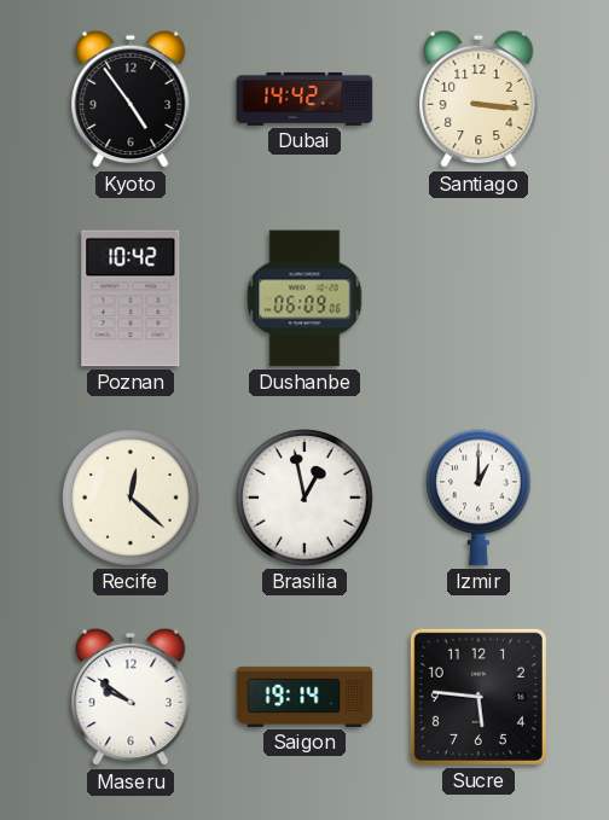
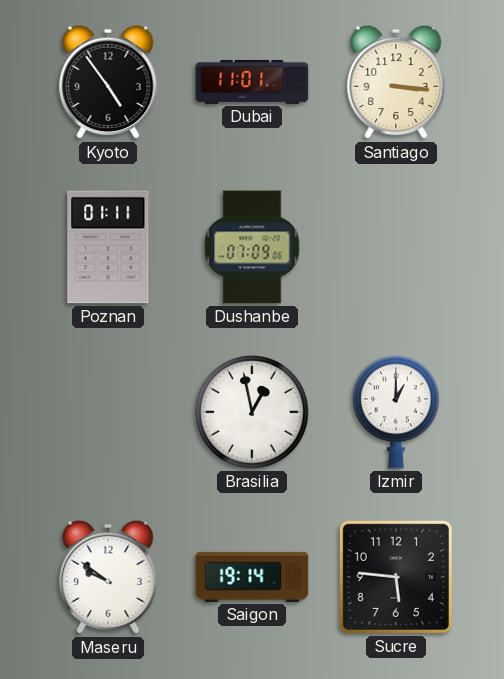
Dubai: 14:42 -> 11:01 (252, 82)
Poznan: 10:42 -> 01:11 (108, 247)
Dushanbe: 06:09 -> 07:09 (252, 247)
Recife: 12:22 -> none (130, 498)
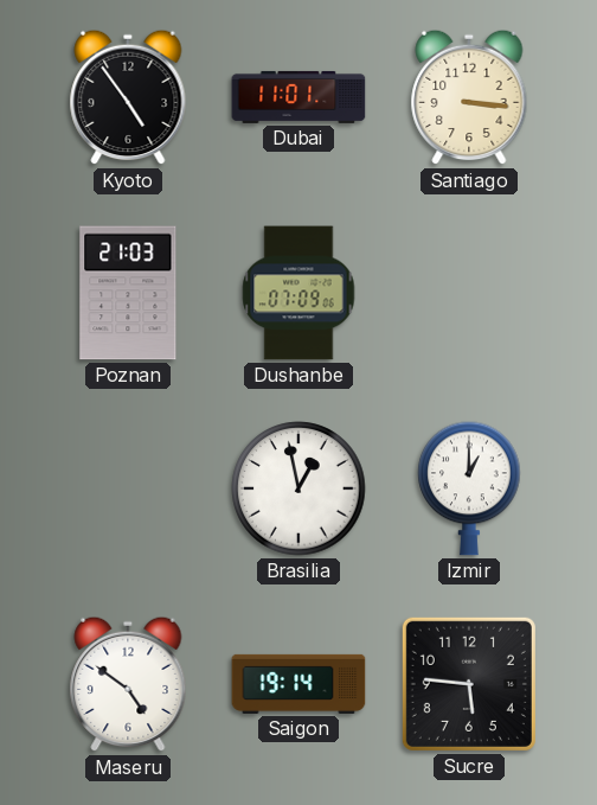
Poznan: 01:11 -> 21:03 (128, 293)
Maseru: 9:51 -> 4:51 (128, 684)
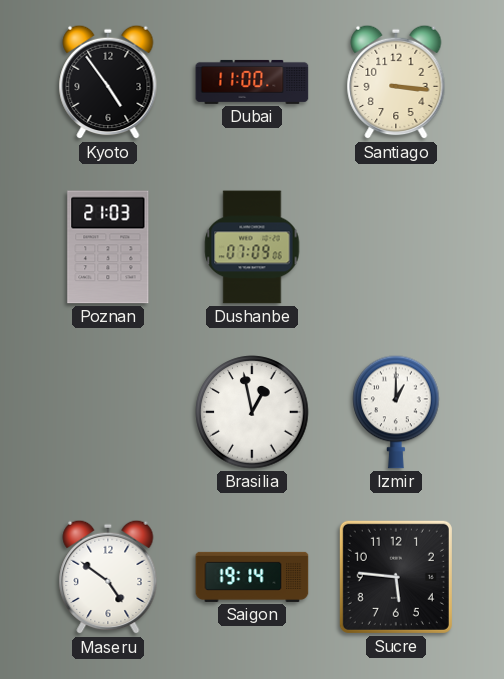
Dubai: 11:01 -> 11:00 (252, 82)
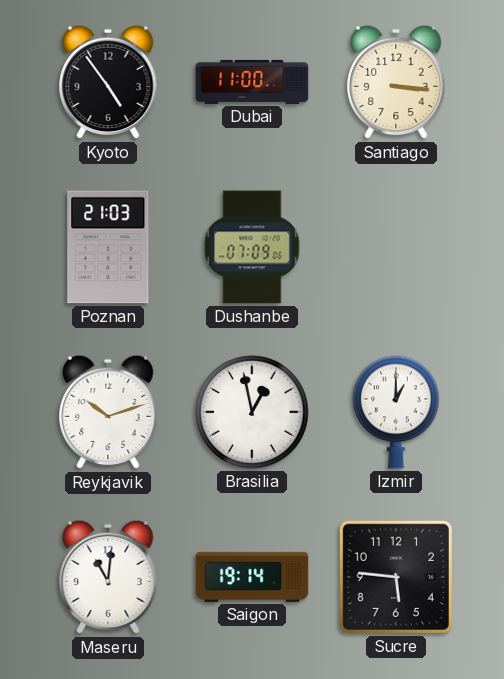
Reykjavik: none -> 10:12 (108, 412)
Maseru: 4:51 -> 11:01 (108, 577)
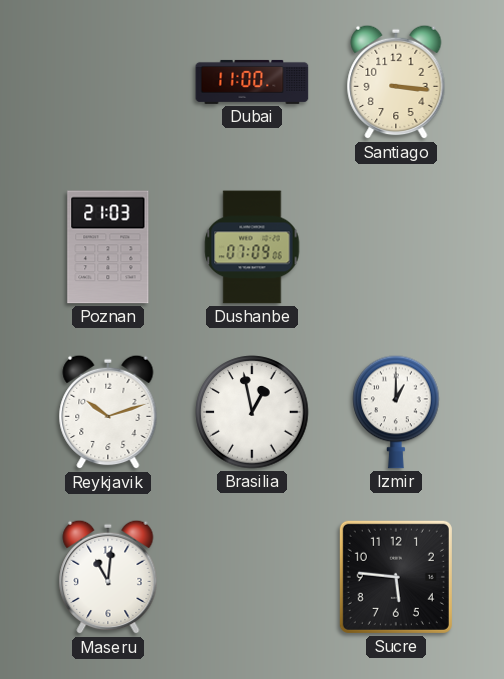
Kyoto: 4:54 -> none (108, 82)
Saigon: 19:14 -> none (252, 577)
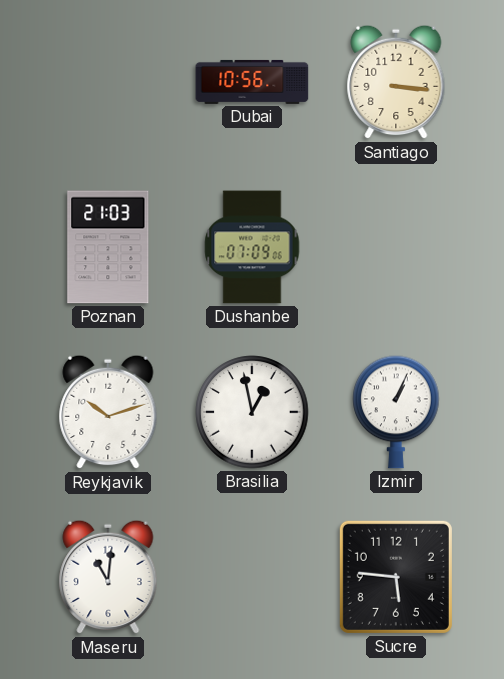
Dubai: 11:00 -> 10:56 (252, 82)
Izmir: 1:00 -> 1:04 (396, 412)
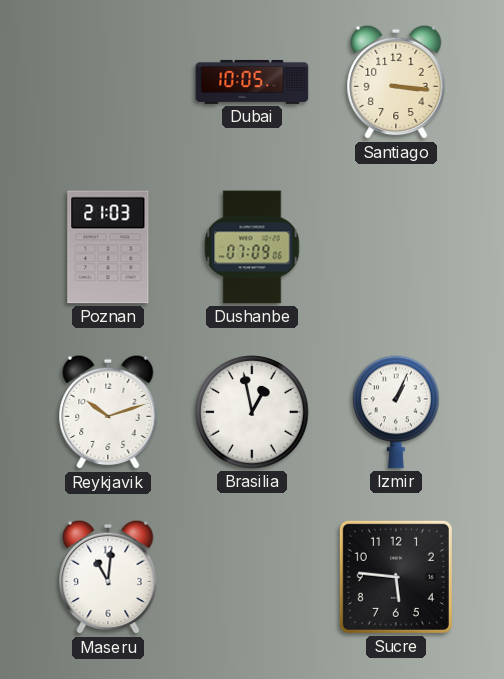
Dubai: 10:56 -> 10:05 (252, 82)
